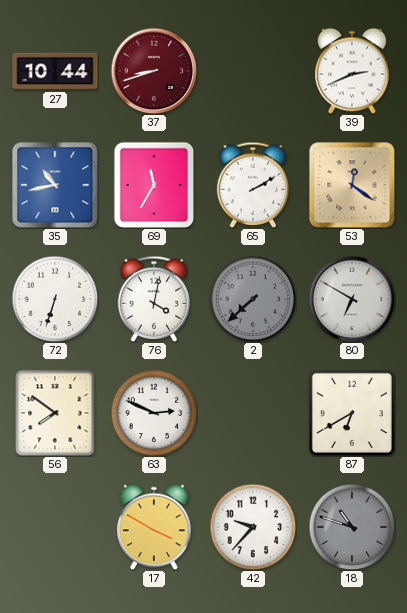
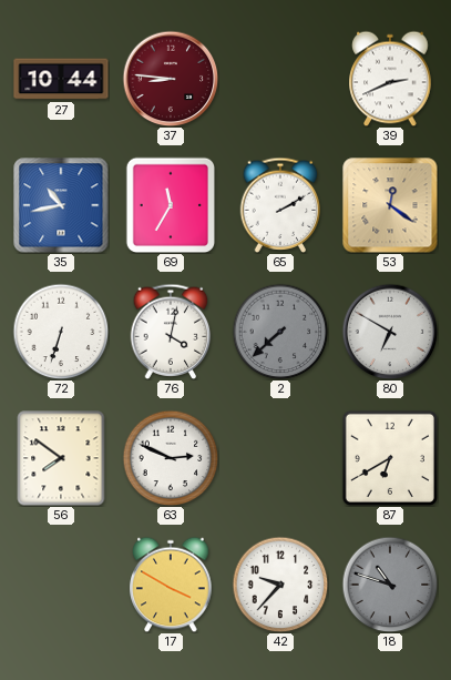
37: 8:42 -> 8:46 (171, 79)
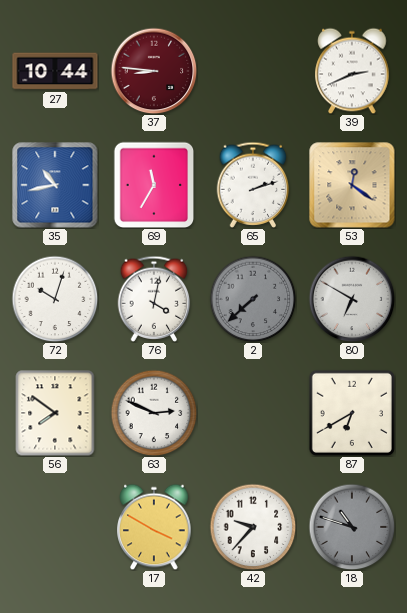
65: 2:10 -> 2:12 (253, 185)
72: 6:33 -> 10:03 (55, 299)
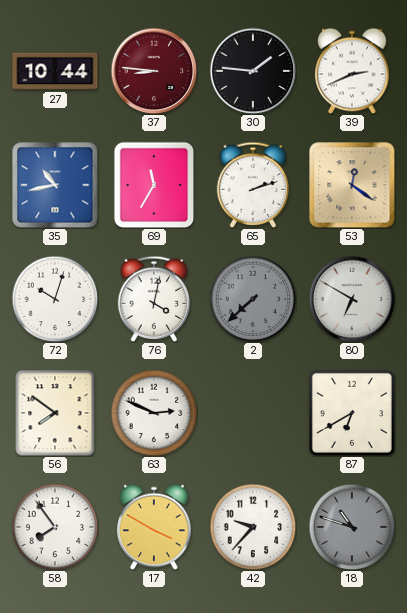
30: none -> 1:46 (253, 71)
58: none -> 7:54 (55, 527)
